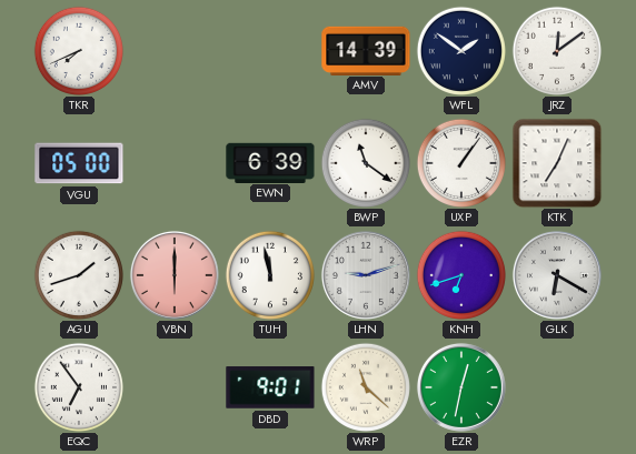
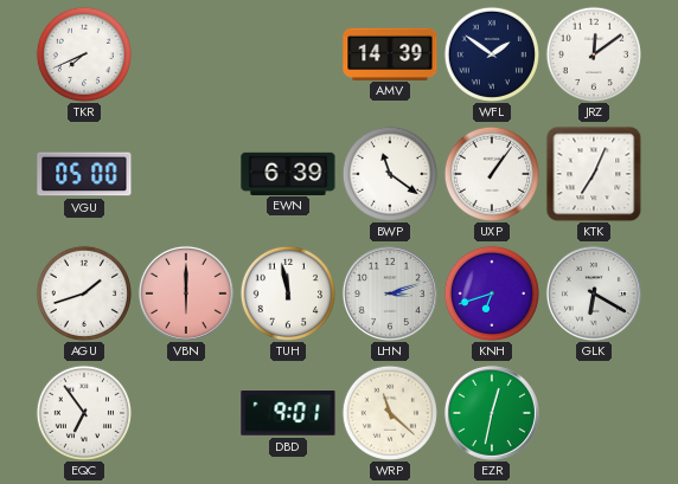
LHN: 9:12 -> 3:12 (390, 293)
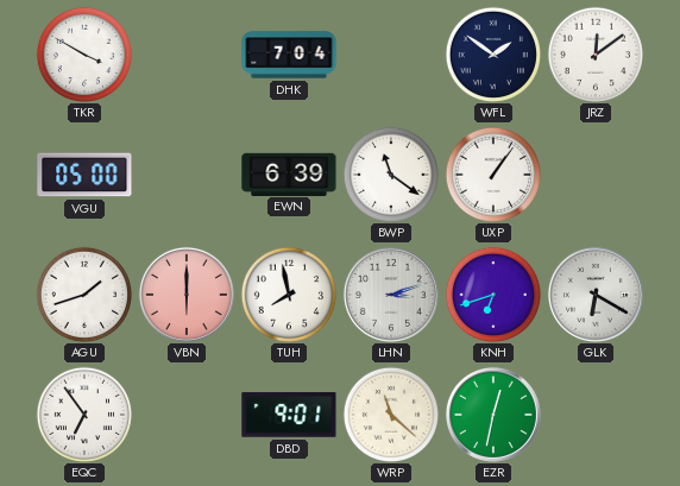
TKR: 7:41 -> 3:50 (84, 55)
DHK: none -> 7:04 (289, 55)
AMV: 14:39 -> none (390, 53)
KTK: 7:04 -> none (594, 174)
TUH: 11:58 -> 7:58 (289, 295)
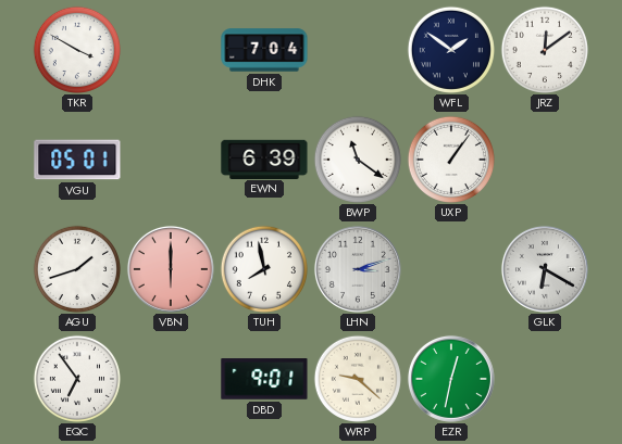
VGU: 05:00 -> 05:01 (77, 160)
KNH: 6:42 -> none (493, 295)
WRP: 11:22 -> 9:22 (358, 379)
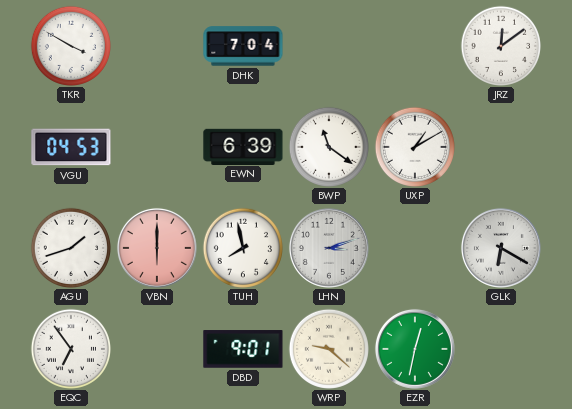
WFL: 1:51 -> none (451, 50)
VGU: 05:01 -> 04:53 (71, 147)
UXP: 1:06 -> 1:10 (415, 147)
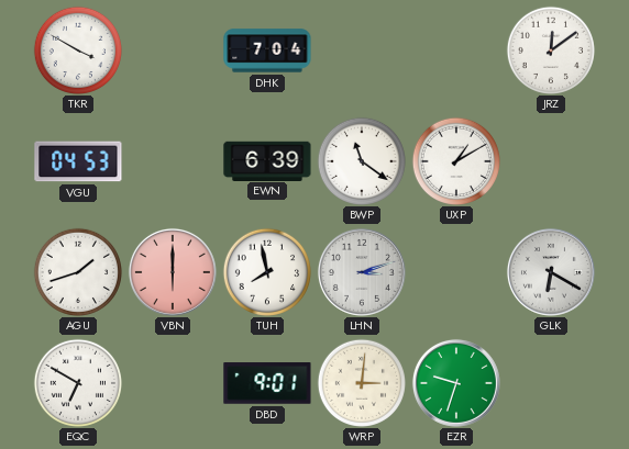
EQC: 6:54 -> 6:50 (78, 383)
WRP: 9:22 -> 3:01 (362, 383)
EZR: 12:32 -> 9:33 (456, 383)
